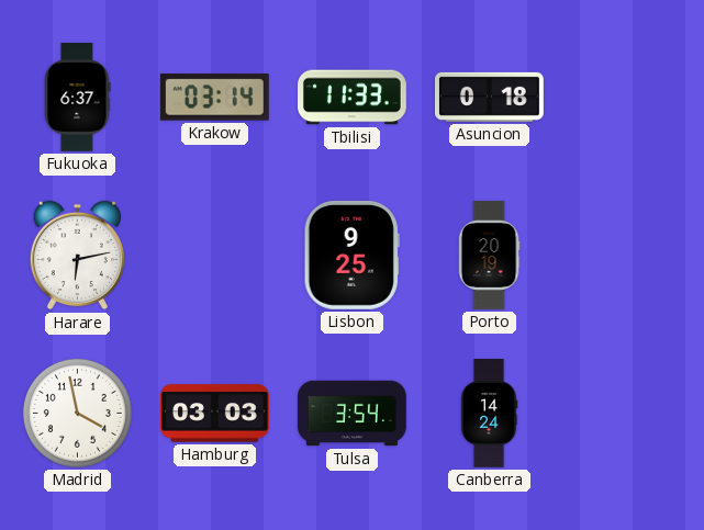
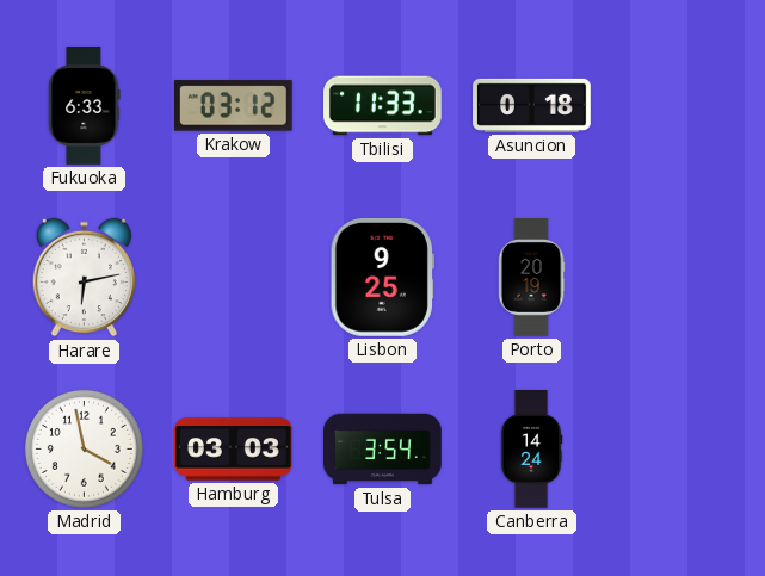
Fukuoka: 6:37 -> 6:33 (84, 106)
Krakow: 03:14 -> 03:12 (233, 106)
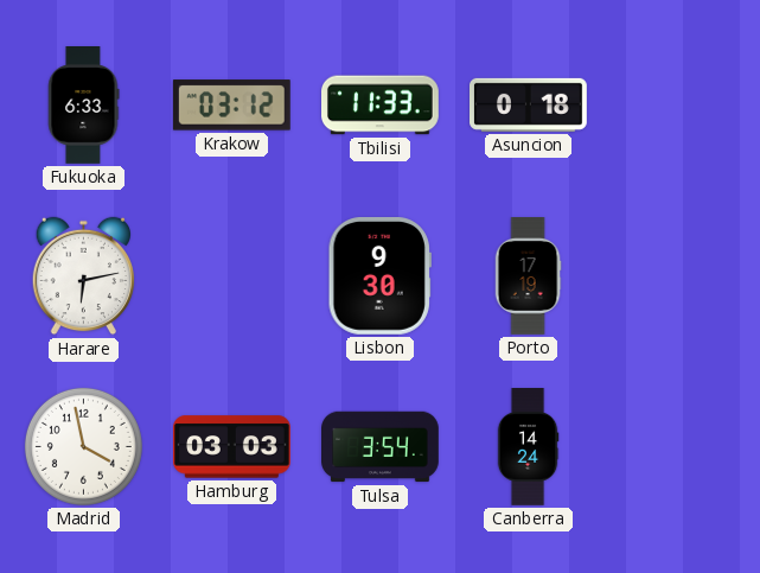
Lisbon: 9:25 -> 9:30 (379, 275)
Porto: 20:19 -> 17:19 (528, 276)
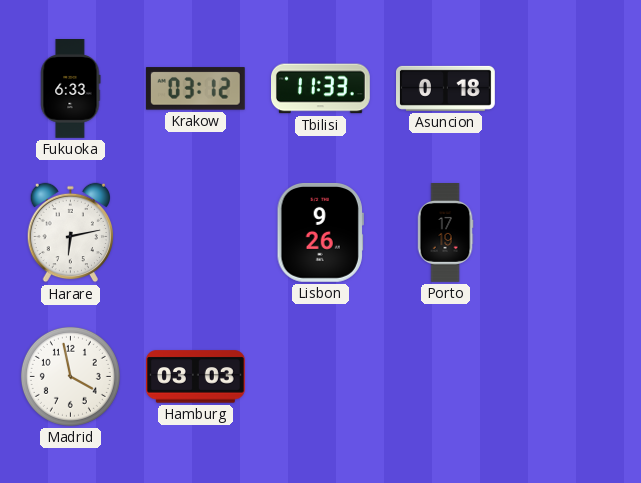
Lisbon: 9:30 -> 9:26 (320, 232)
Tulsa: 3:54 -> none (381, 447)
Canberra: 14:24 -> none (528, 447)
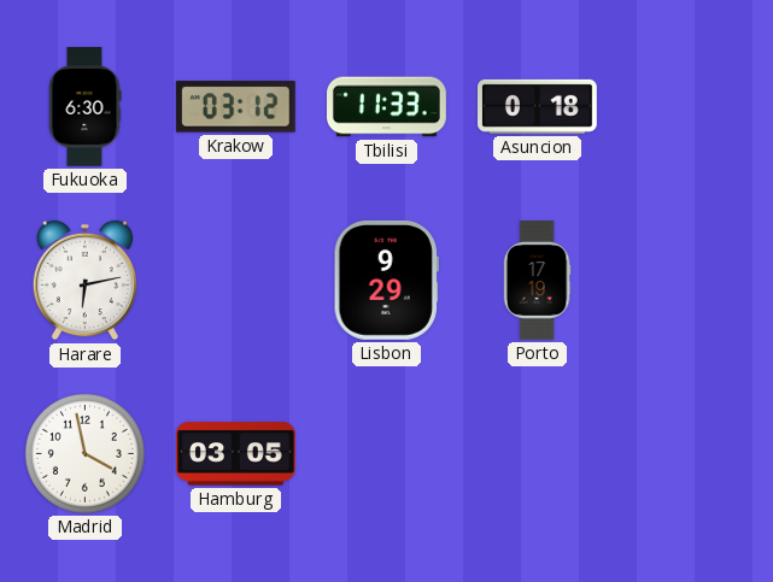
Fukuoka: 6:33 -> 6:30 (84, 107)
Lisbon: 9:26 -> 9:29 (386, 280)
Hamburg: 03:03 -> 03:05 (236, 454)
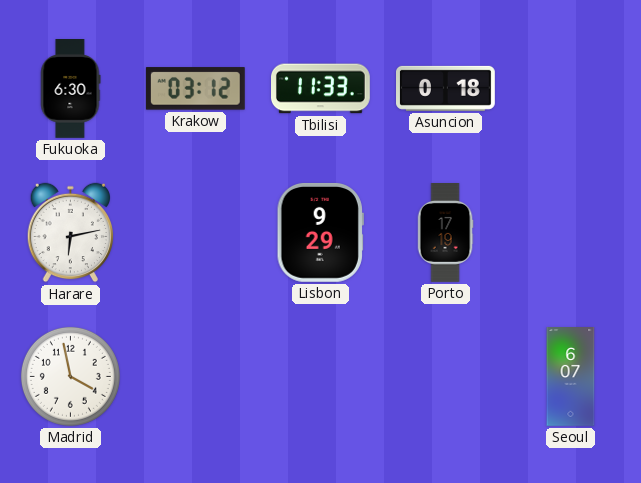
Hamburg: 03:05 -> none (236, 454)
Seoul: none -> 6:07 (571, 377)
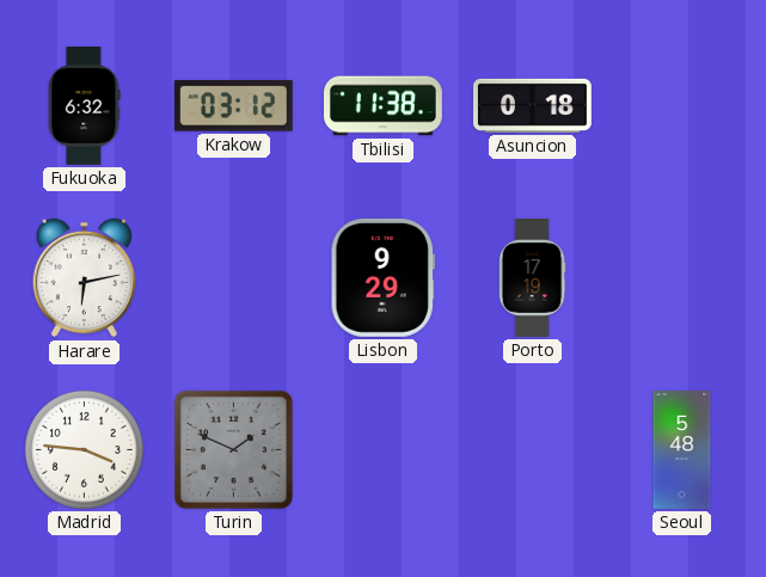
Fukuoka: 6:30 -> 6:32 (84, 106)
Tbilisi: 11:33 -> 11:38 (384, 106)
Madrid: 3:58 -> 3:46 (84, 449)
Turin: none -> 1:49 (233, 449)
Seoul: 6:07 -> 5:48 (682, 450)
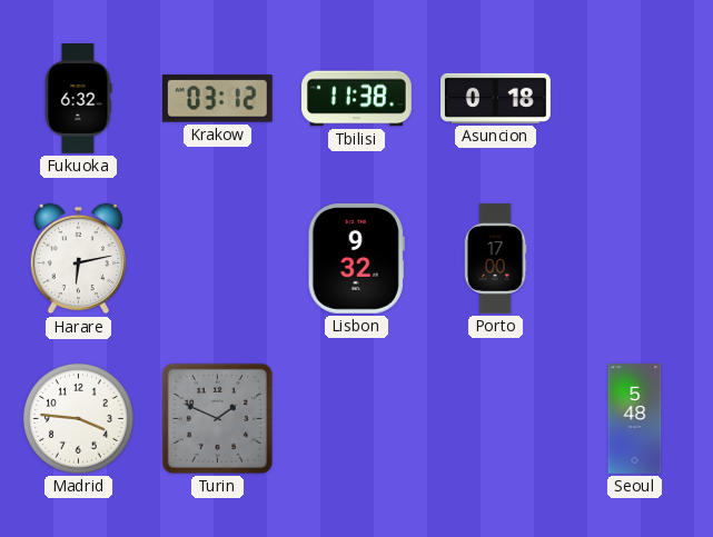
Lisbon: 9:29 -> 9:32 (356, 258)
Porto: 17:19 -> 17:00 (495, 259)
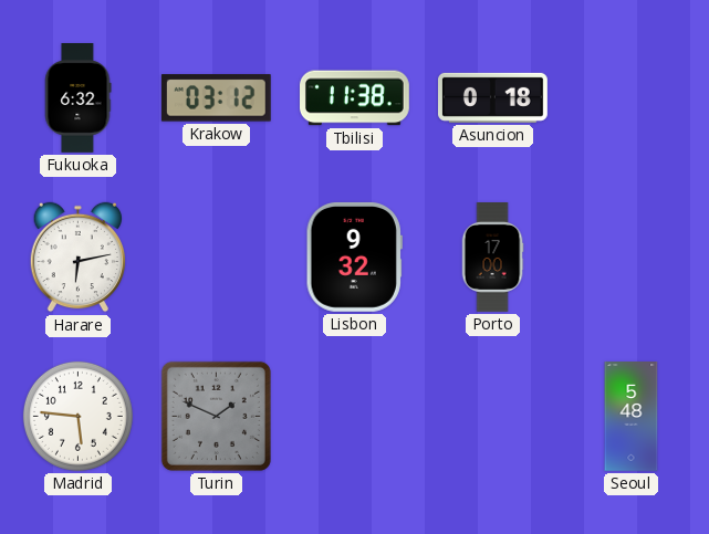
Madrid: 3:46 -> 5:46 (77, 416)
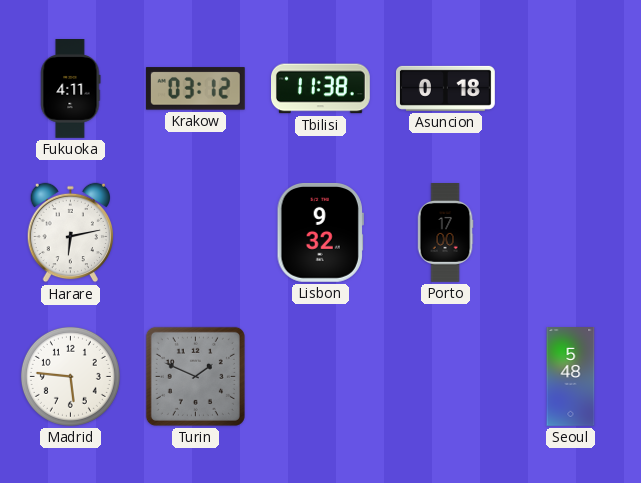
Fukuoka: 6:32 -> 4:11 (70, 89)
